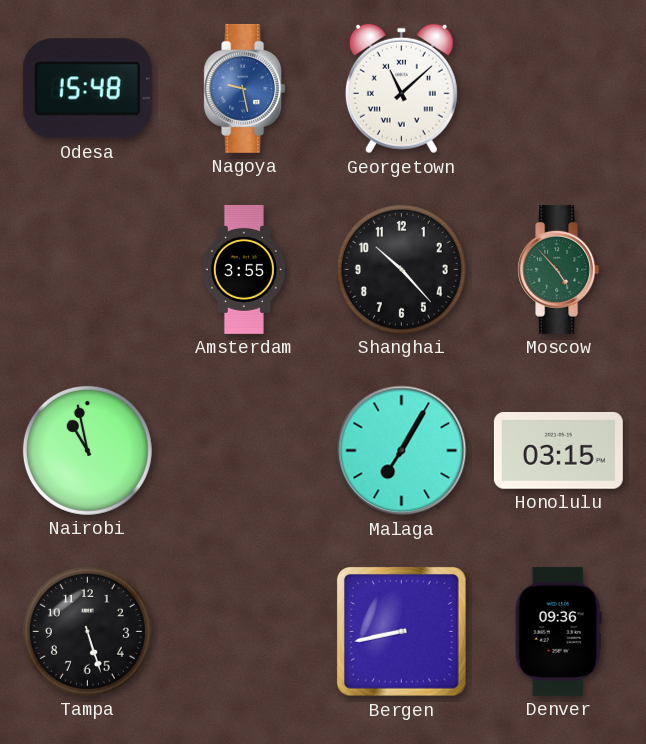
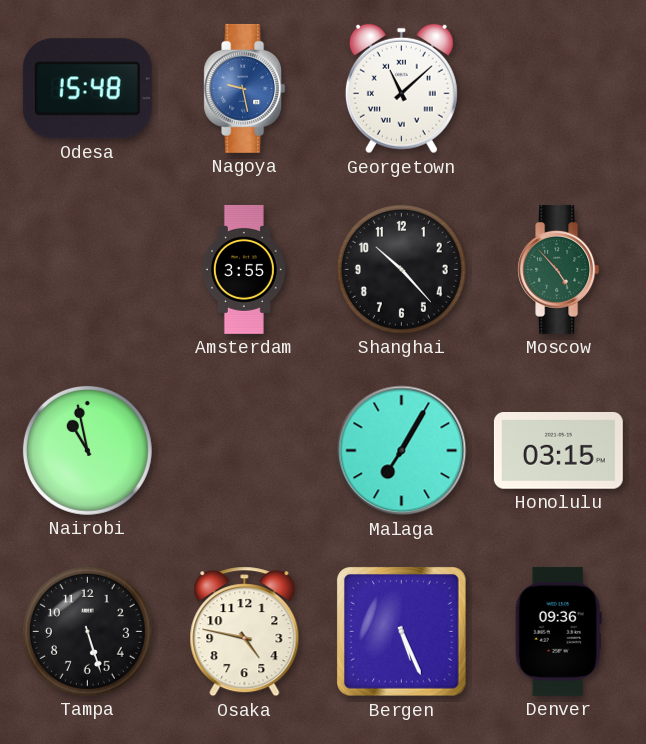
Osaka: none -> 4:47 (245, 632)
Bergen: 8:43 -> 5:26 (402, 632)
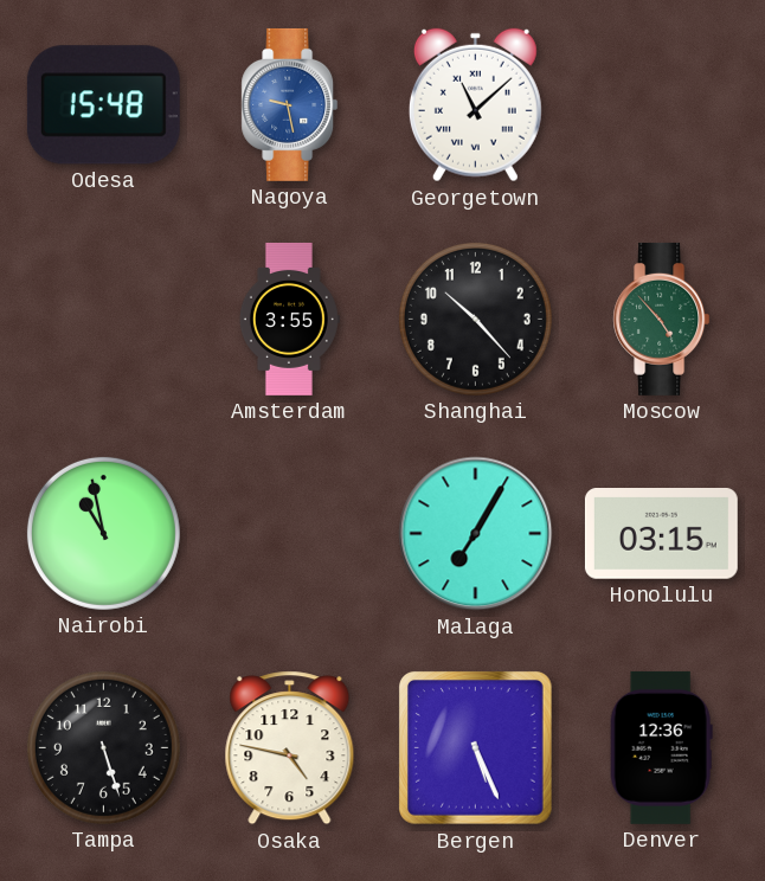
Denver: 09:36 -> 12:36 (661, 747)
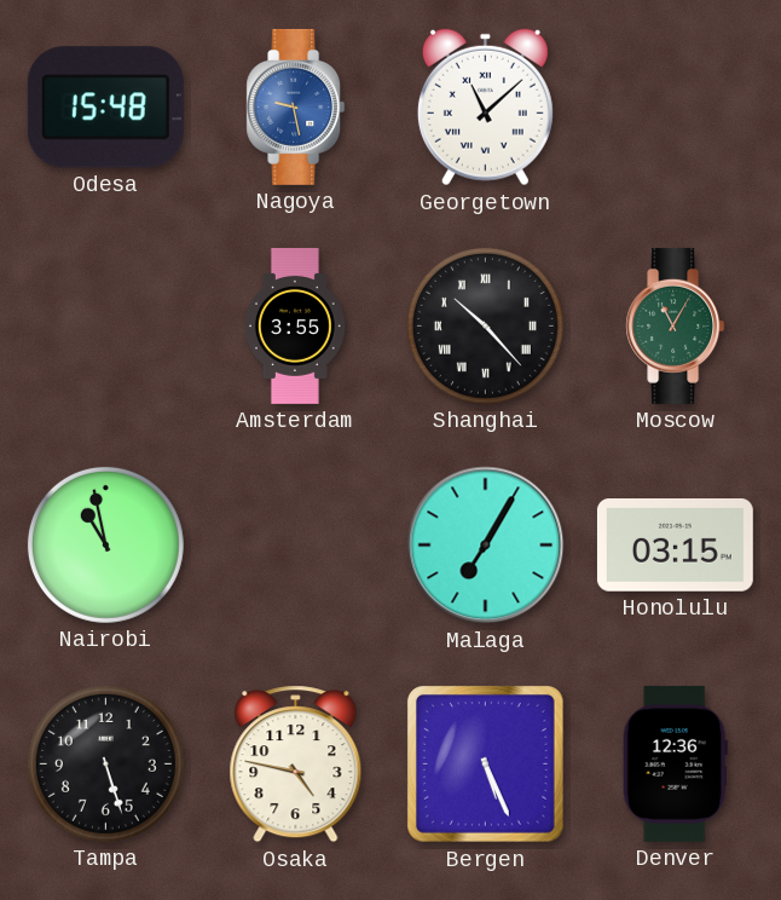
Shanghai numerals: Arabic -> Roman (485, 325)
Moscow: 4:53 -> 11:05 (676, 325)
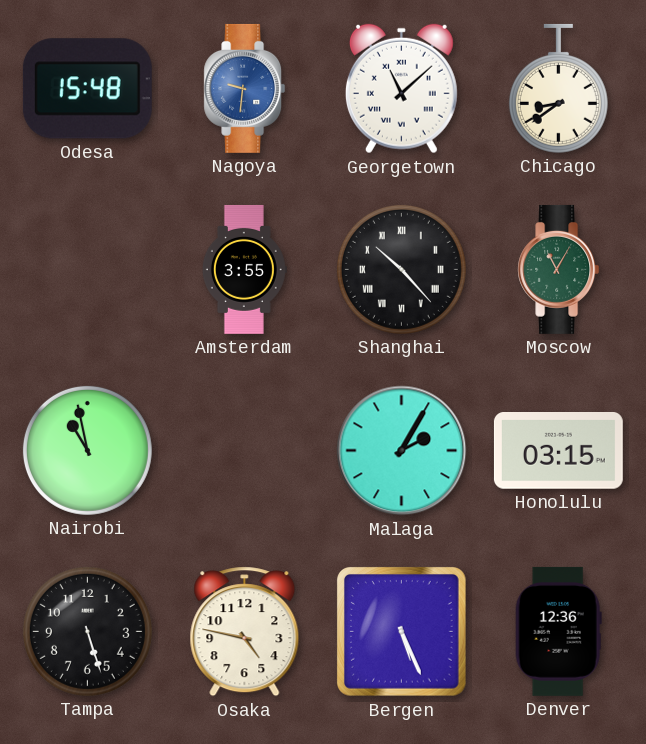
Nagoya: 9:28 -> 9:31 (245, 88)
Chicago: none -> 8:39 (558, 88)
Malaga: 7:05 -> 2:05 (402, 451)
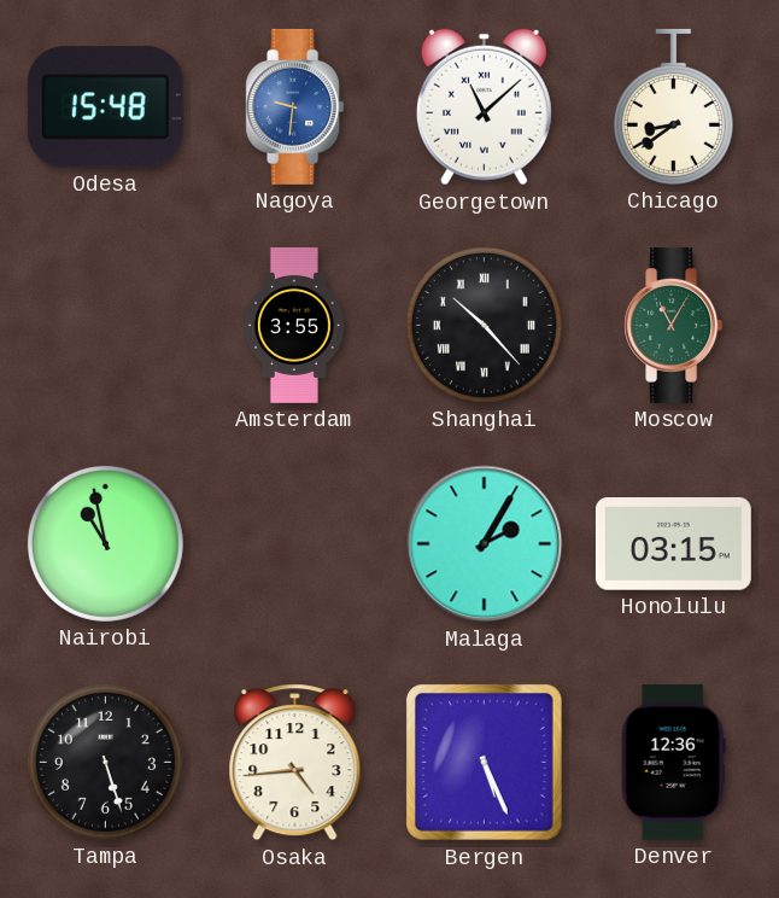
Osaka: 4:47 -> 4:44 (295, 763)
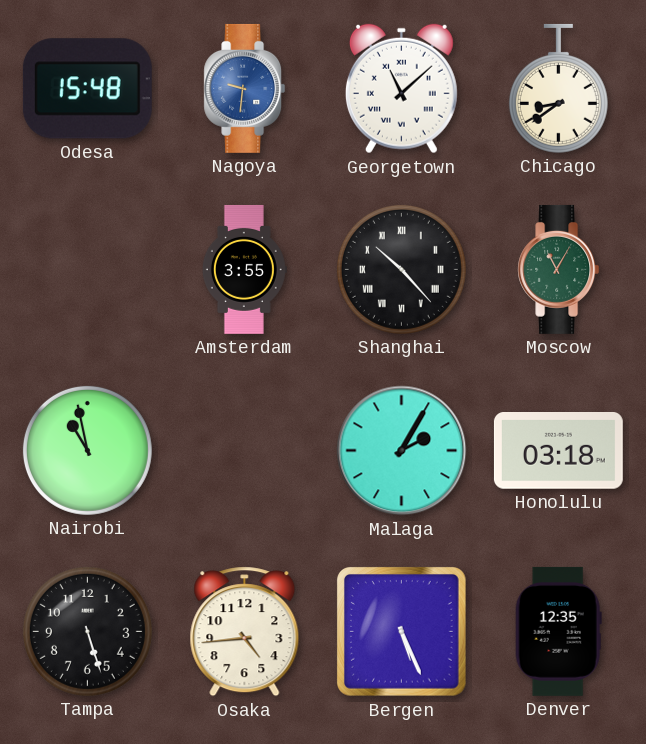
Honolulu: 03:15 -> 03:18 (558, 451)
Denver: 12:36 -> 12:35 (558, 631)
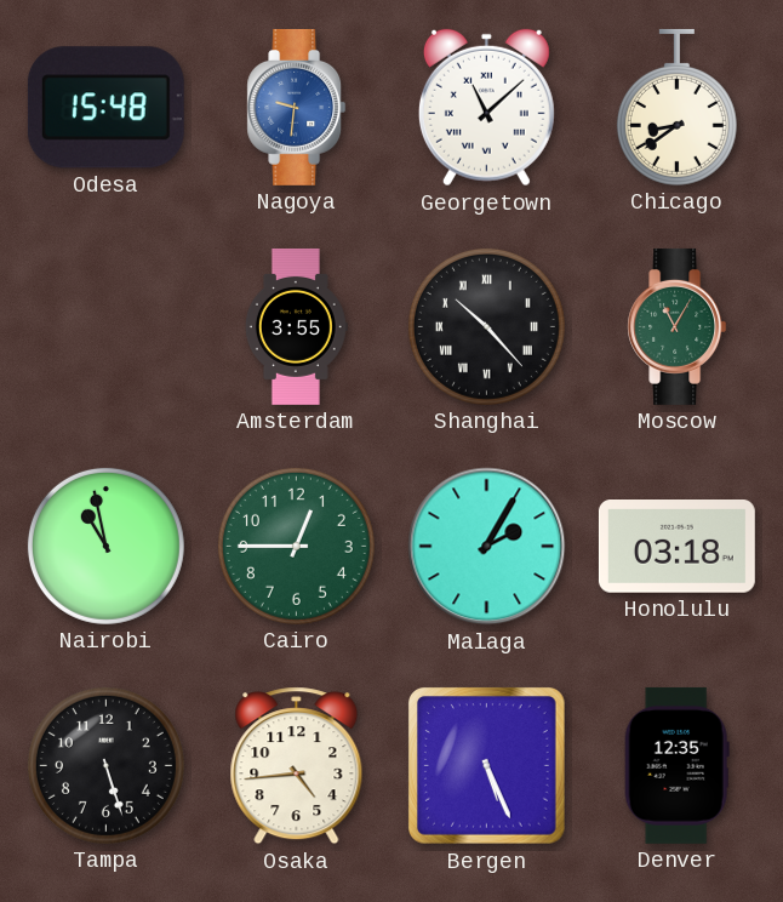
Cairo: none -> 12:45 (296, 546)
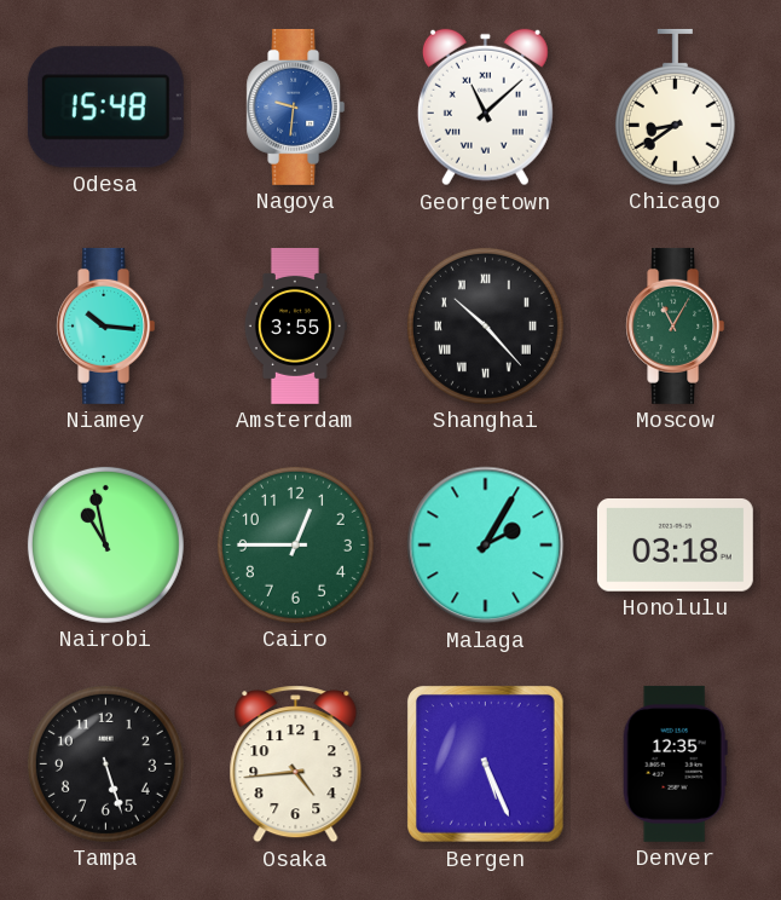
Niamey: none -> 10:16 (106, 325)
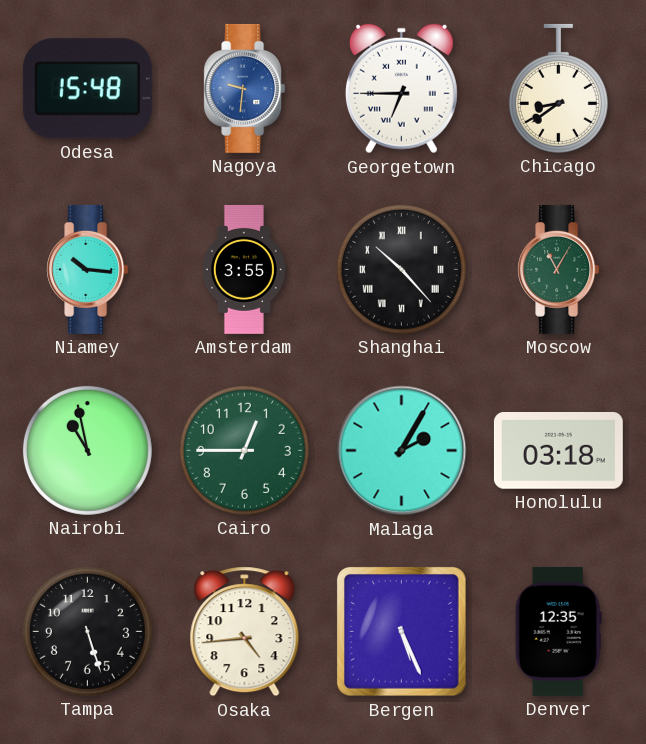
Georgetown: 11:08 -> 6:45 (401, 89)
